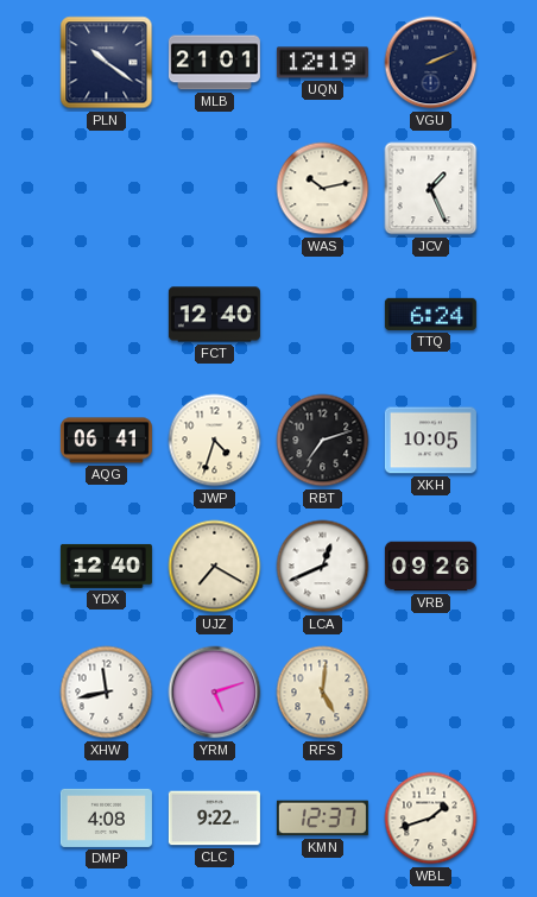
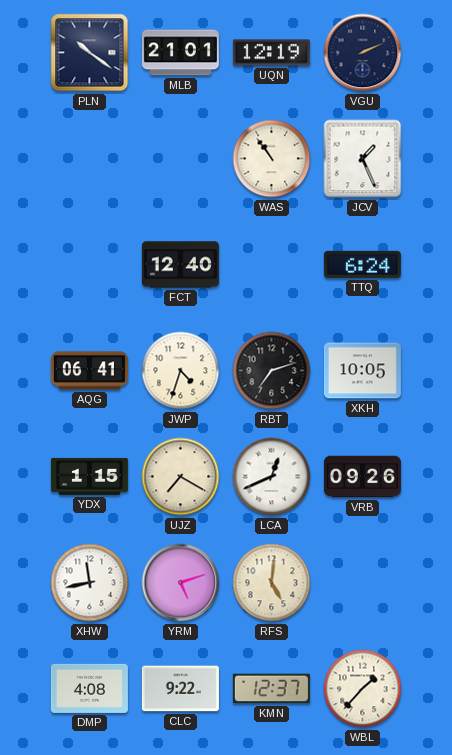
WAS: 10:13 -> 10:54 (272, 159)
YDX: 12:40 -> 1:15 (89, 476)
WBL: 1:42 -> 1:37 (363, 689)
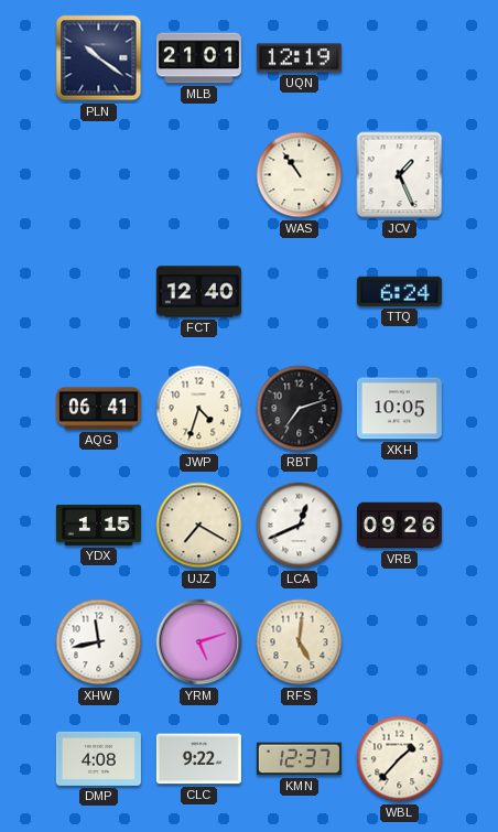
VGU: 2:11 -> none (363, 53)
